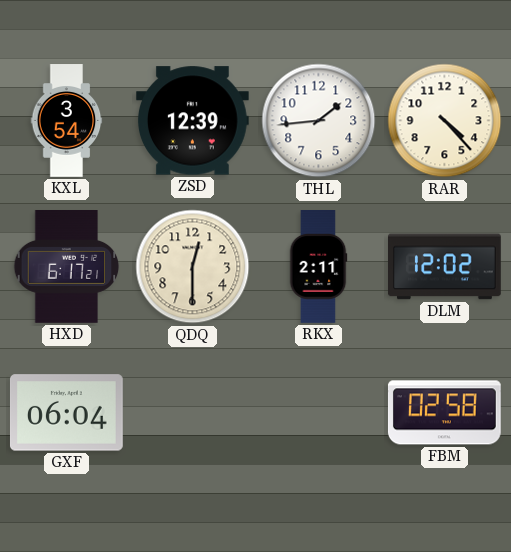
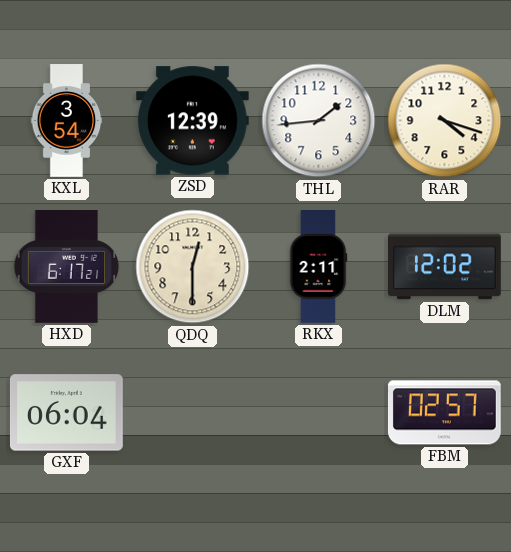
RAR: 4:23 -> 4:18 (445, 121)
FBM: 02:58 -> 02:57 (444, 413)
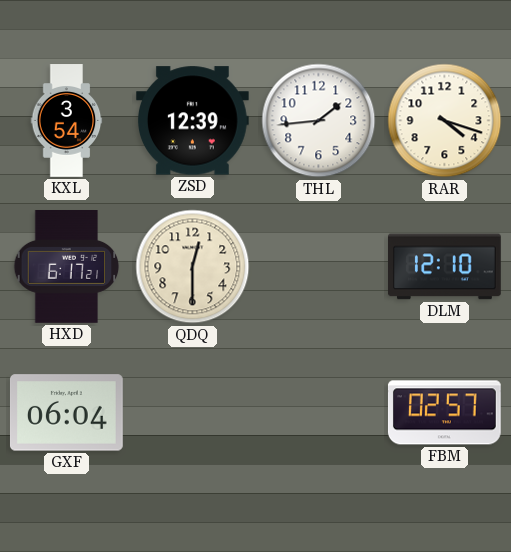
RKX: 2:11 -> none (318, 267)
DLM: 12:02 -> 12:10 (445, 267)
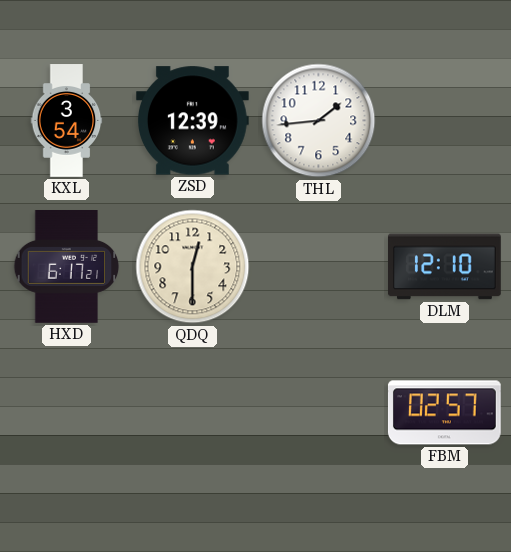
RAR: 4:18 -> none (445, 121)
GXF: 06:04 -> none (67, 413)
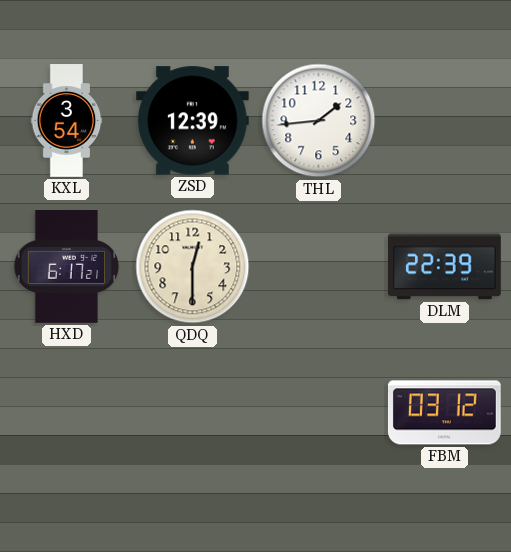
DLM: 12:10 -> 22:39 (445, 267)
FBM: 02:57 -> 03:12 (444, 413)
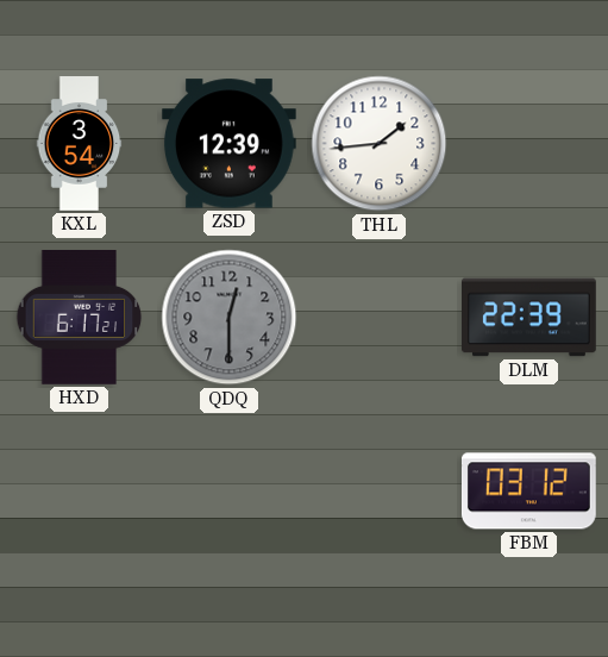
QDQ dial: cream -> grey (230, 318)
